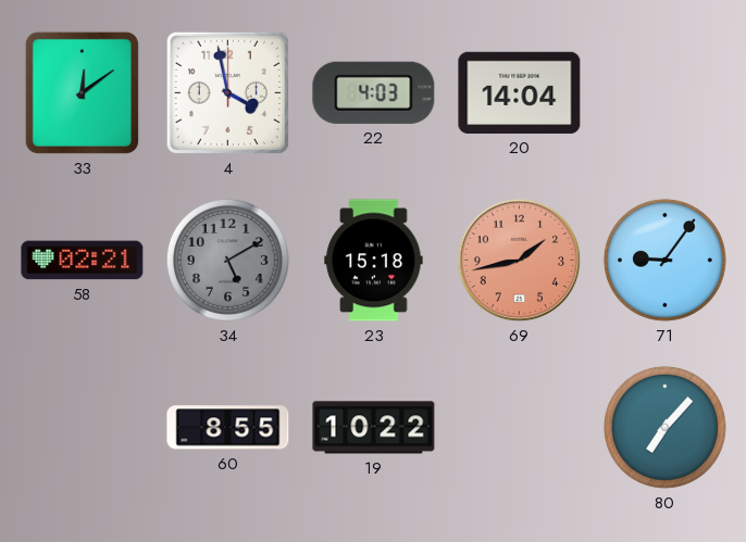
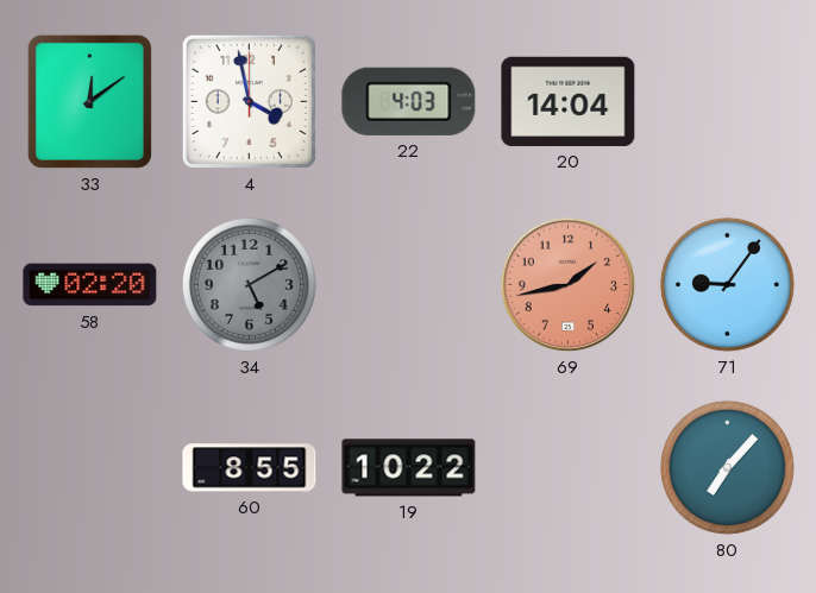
58: 02:21 -> 02:20 (90, 285)
23: 15:18 -> none (374, 261)
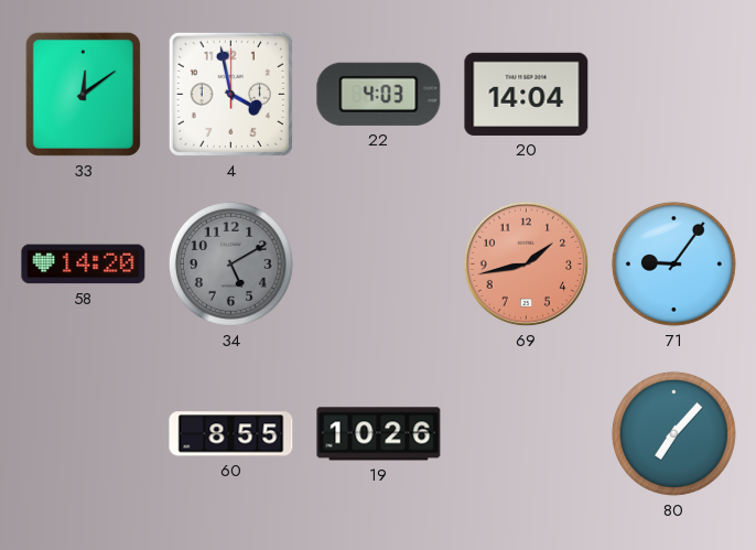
58: 02:20 -> 14:20 (84, 265)
19: 10:22 -> 10:26 (379, 434)
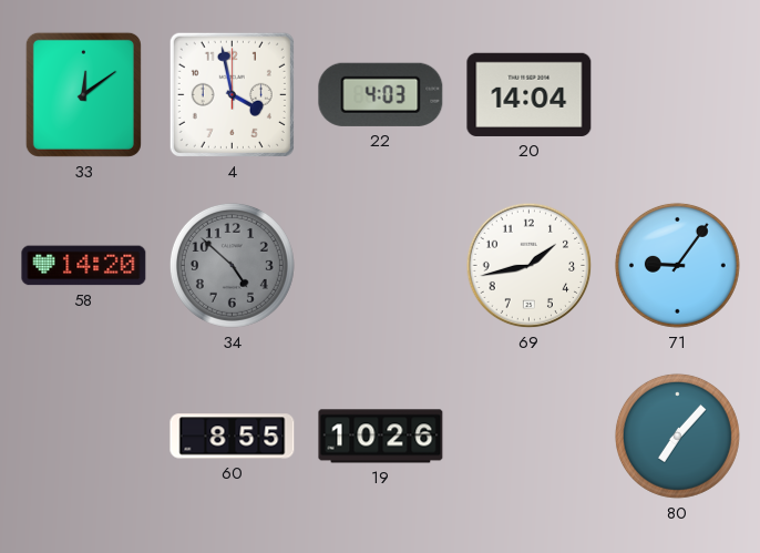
34: 5:10 -> 4:52 (232, 265)
69 dial: salmon -> white (530, 266)
